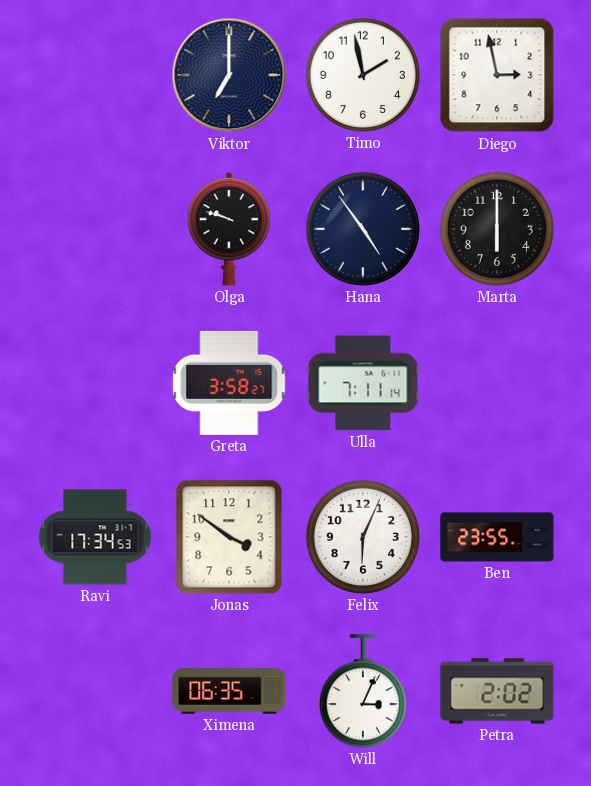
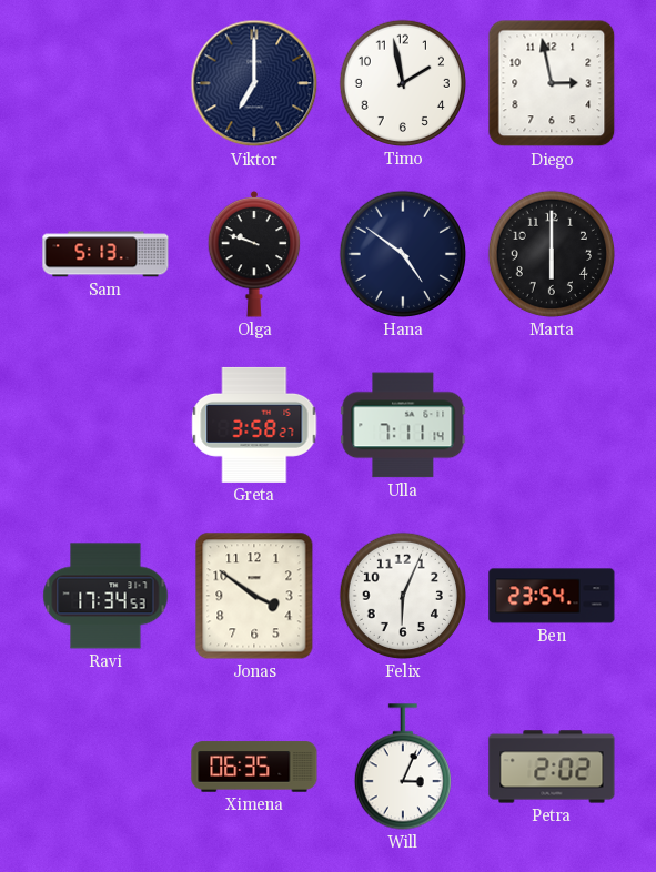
Sam: none -> 5:13 (105, 254)
Hana: 4:54 -> 4:51 (403, 254)
Ben: 23:55 -> 23:54 (552, 596)
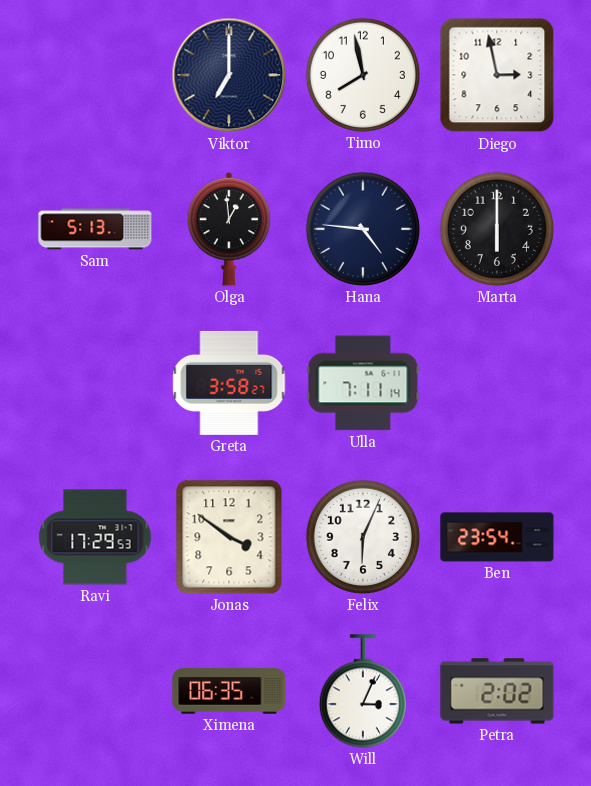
Timo: 1:58 -> 7:58 (363, 75)
Olga: 9:48 -> 12:59 (229, 229)
Hana: 4:51 -> 4:46 (363, 229)
Ravi: 17:34 -> 17:29 (95, 537)
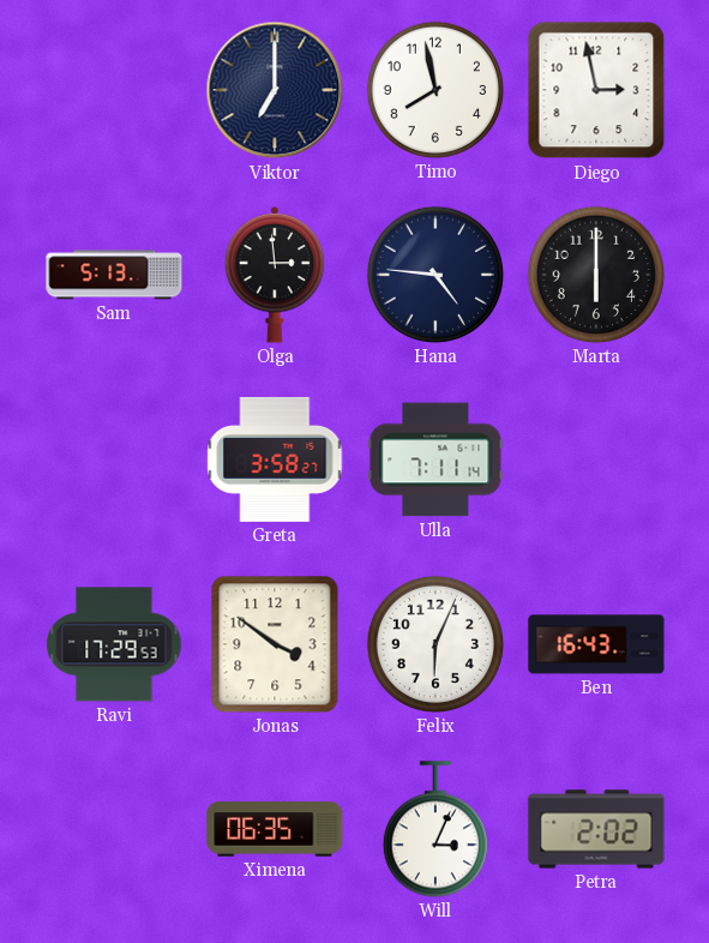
Olga: 12:59 -> 2:59 (275, 275)
Ben: 23:54 -> 16:43 (596, 644)
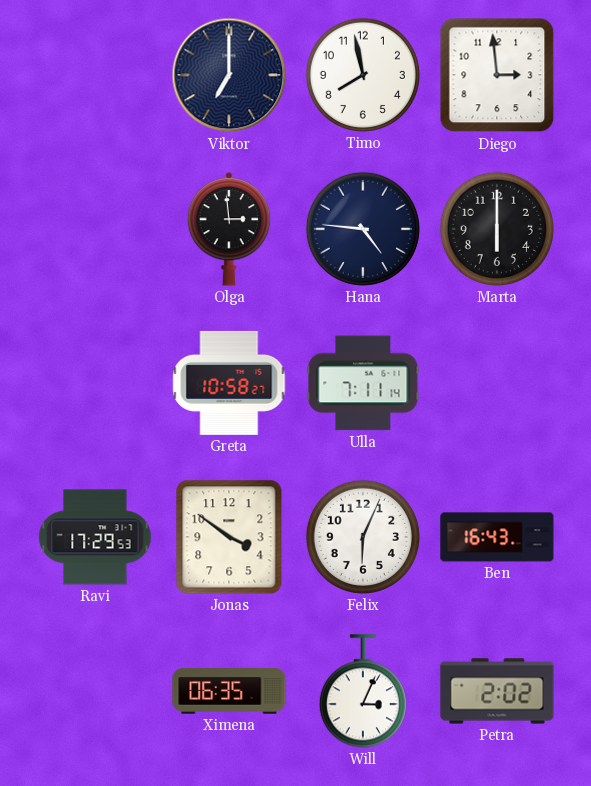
Diego: 2:58 -> 2:59 (497, 75)
Sam: 5:13 -> none (114, 275)
Greta: 3:58 -> 10:58 (229, 383)
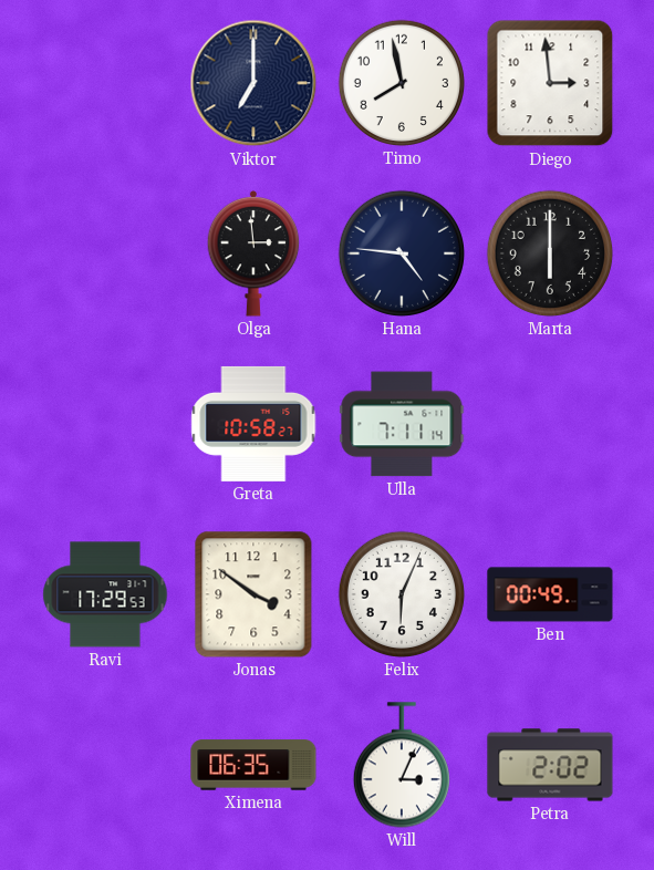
Ben: 16:43 -> 00:49 (550, 594)
